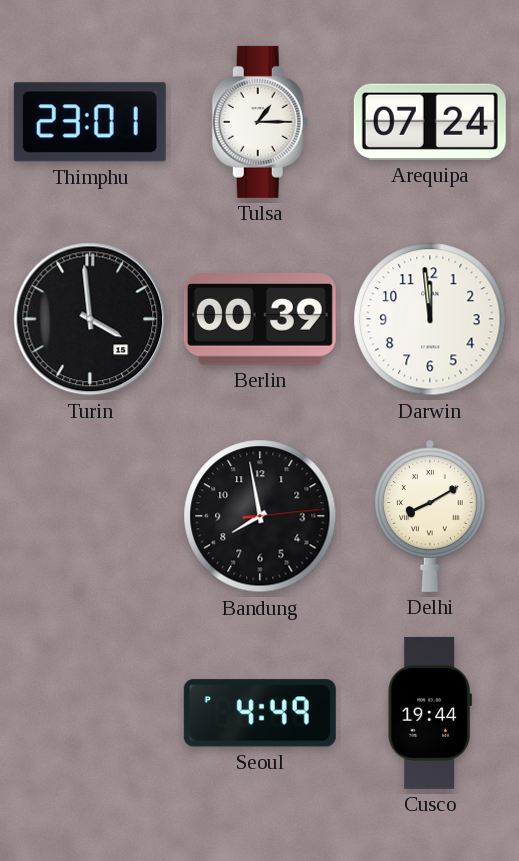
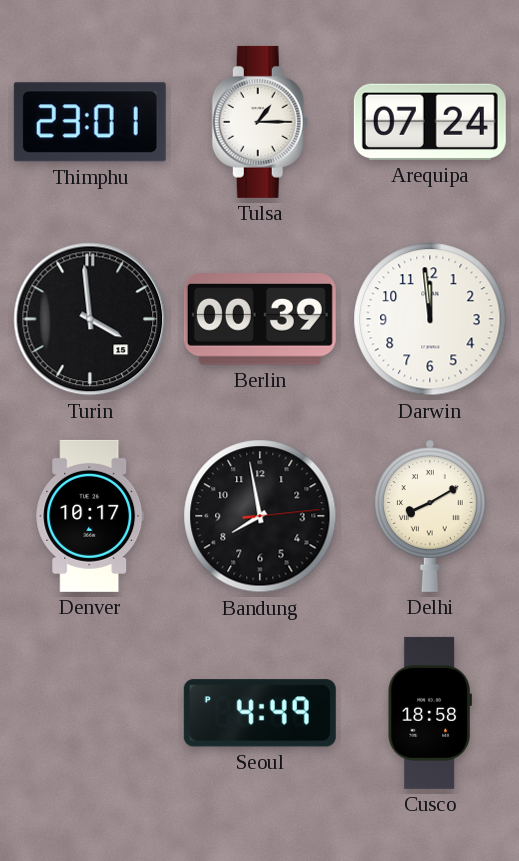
Denver: none -> 10:17 (90, 516)
Cusco: 19:44 -> 18:58 (430, 713)
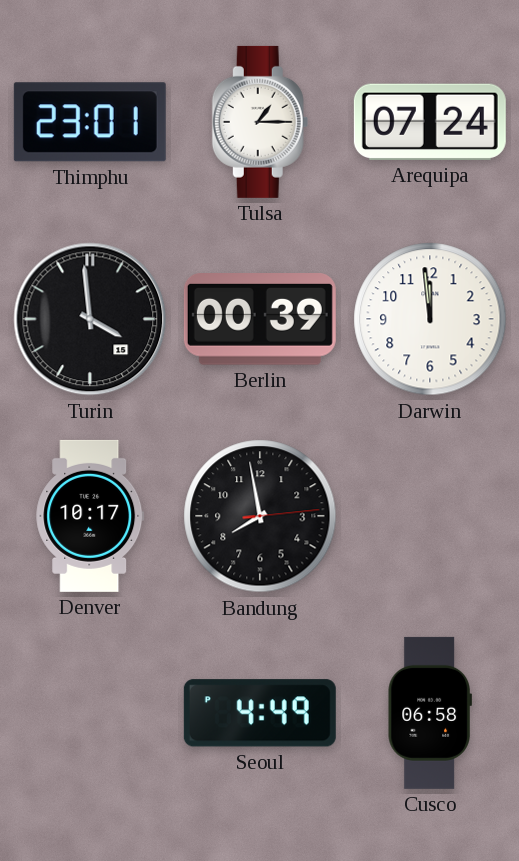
Delhi: 8:10 -> none (430, 516)
Cusco: 18:58 -> 06:58 (430, 713)
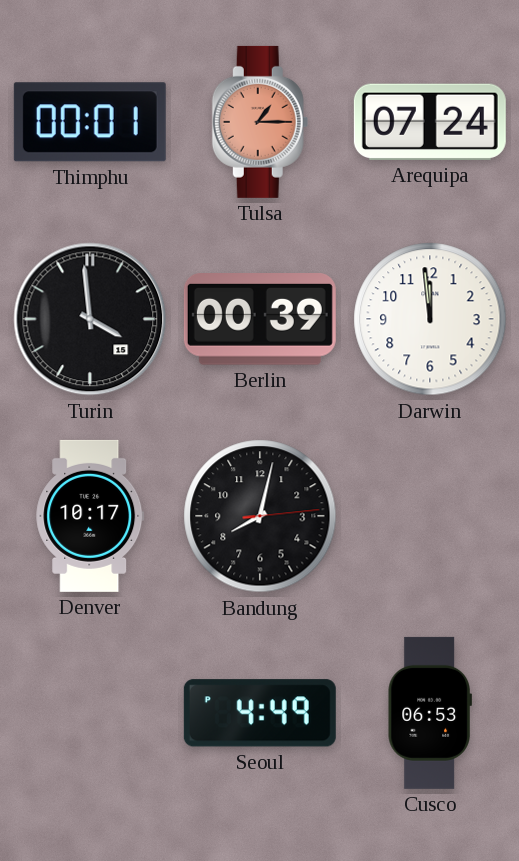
Thimphu: 23:01 -> 00:01 (90, 122)
Tulsa dial: white -> salmon (260, 122)
Bandung: 7:58 -> 8:02 (260, 516)
Cusco: 06:58 -> 06:53 (430, 713)
